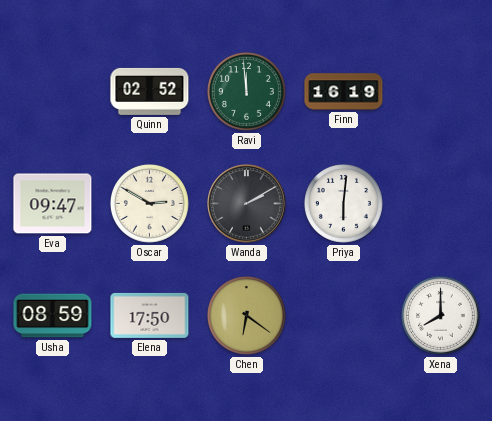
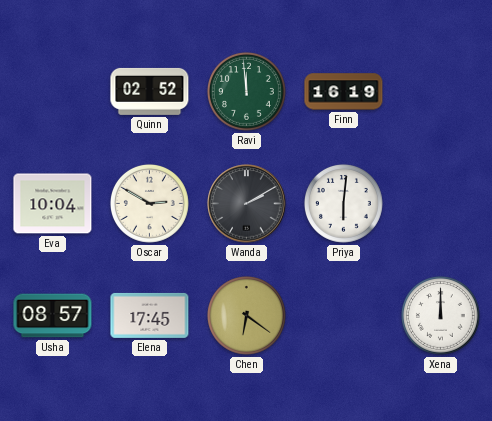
Eva: 09:47 -> 10:04 (53, 204)
Usha: 08:59 -> 08:57 (53, 316)
Elena: 17:50 -> 17:45 (150, 315)
Xena: 8:00 -> 12:00 (441, 316)
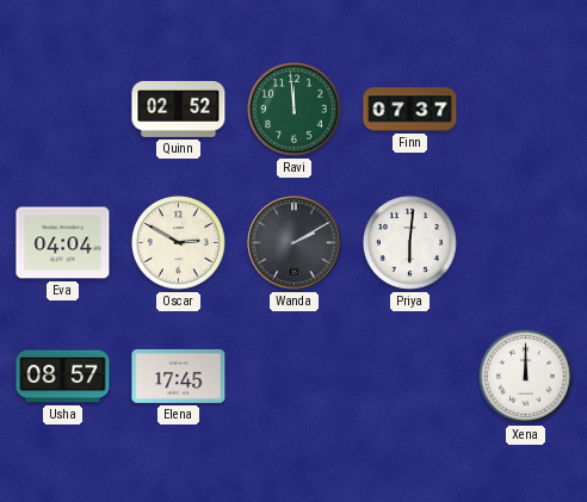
Finn: 16:19 -> 07:37 (410, 110)
Eva: 10:04 -> 04:04 (63, 243)
Chen: 6:21 -> none (247, 316)
